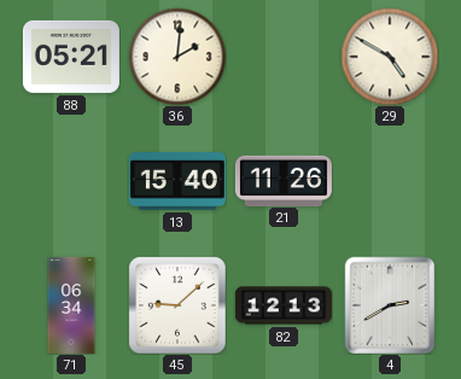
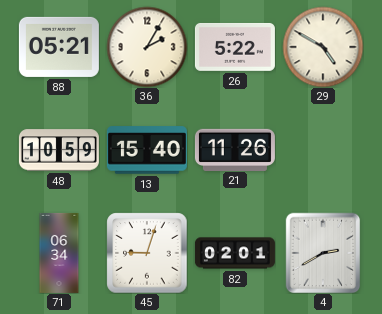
36: 2:01 -> 2:05 (147, 47)
26: none -> 5:22 (235, 47)
48: none -> 10:59 (59, 150)
45: 9:08 -> 9:03 (147, 253)
82: 12:13 -> 02:01 (235, 253)
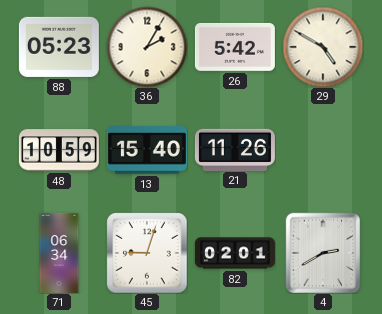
88: 05:21 -> 05:23 (59, 47)
26: 5:22 -> 5:42 (235, 47)
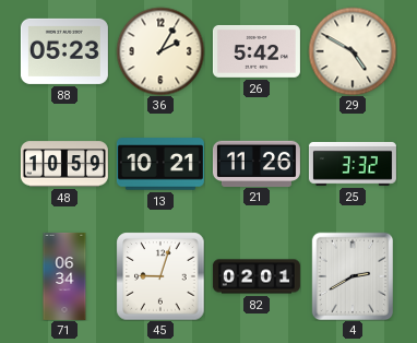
13: 15:40 -> 10:21 (160, 164)
25: none -> 3:32 (353, 164)
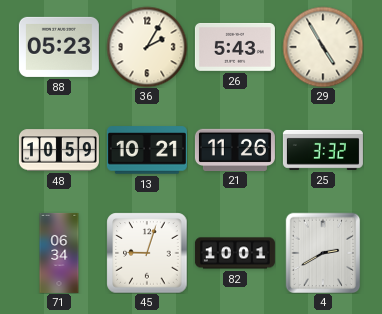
26: 5:42 -> 5:43 (235, 47)
29: 4:50 -> 4:55 (323, 47)
82: 02:01 -> 10:01 (235, 253)
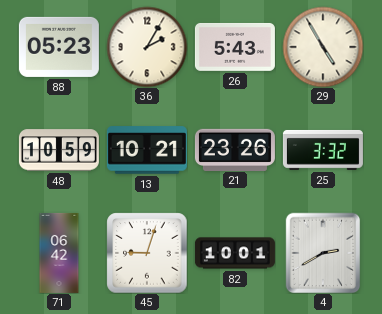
21: 11:26 -> 23:26 (235, 149)
71: 06:34 -> 06:42 (59, 253)
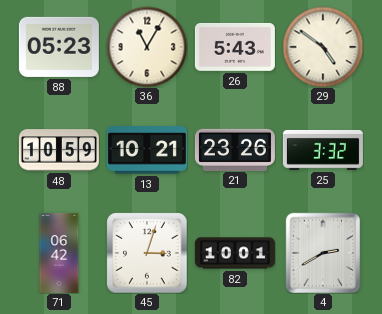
36: 2:05 -> 11:05 (147, 47)
29: 4:55 -> 4:51 (323, 47)
45: 9:03 -> 3:03 (147, 253)
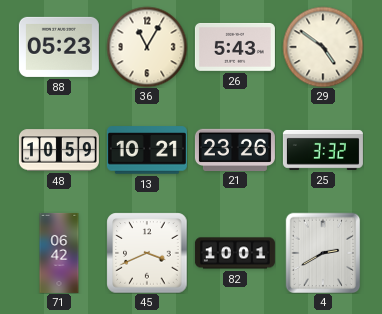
45: 3:03 -> 3:41 (147, 253)
